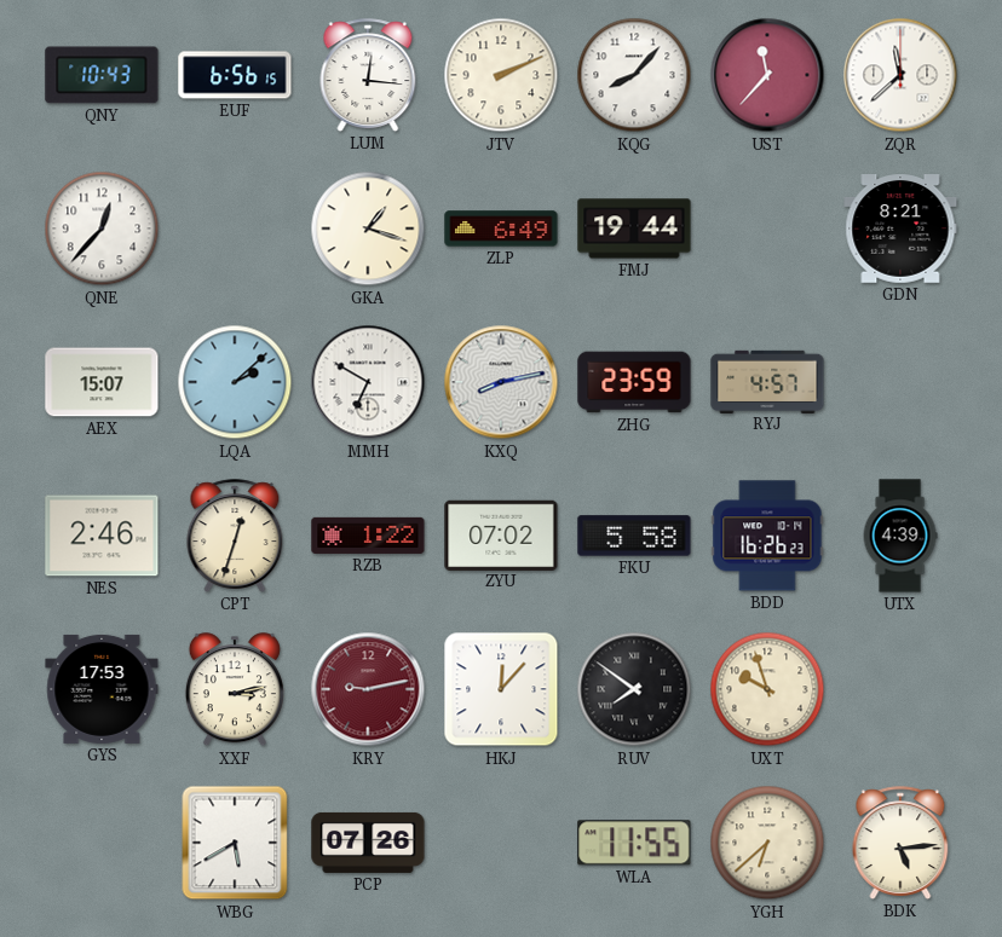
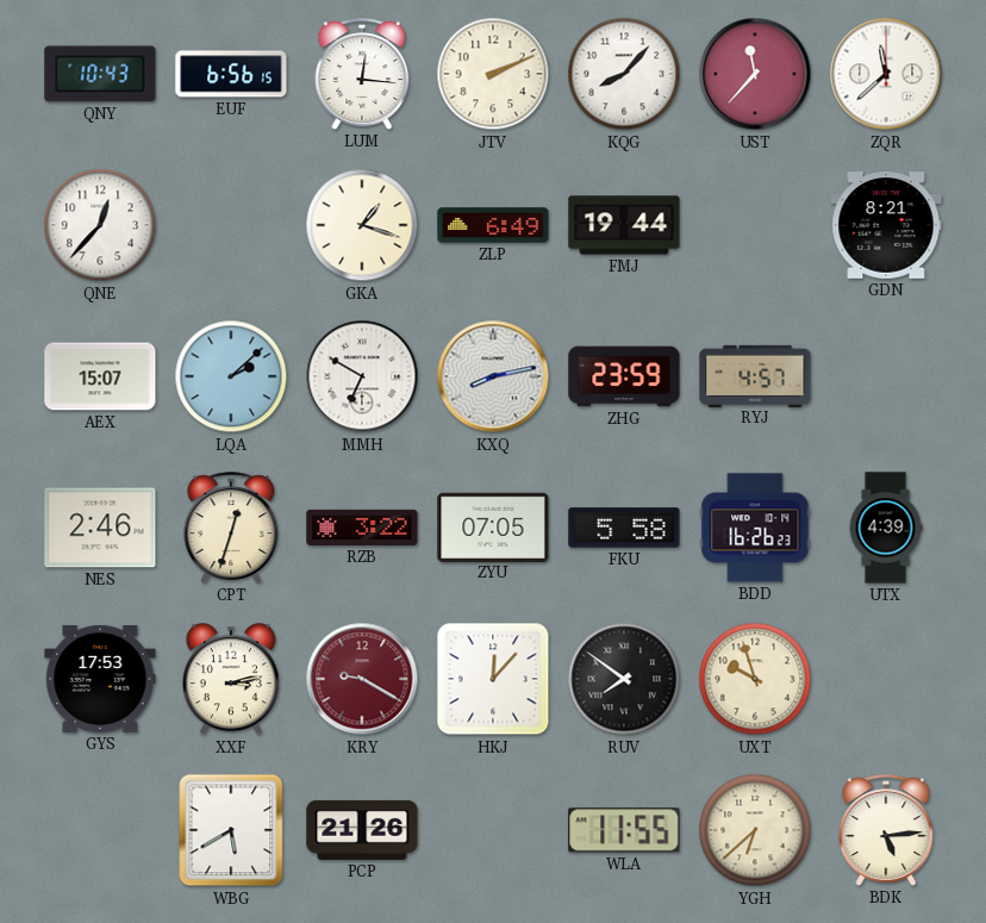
RZB: 1:22 -> 3:22 (362, 528)
ZYU: 07:02 -> 07:05 (493, 526)
KRY: 9:13 -> 9:20 (362, 679)
PCP: 07:26 -> 21:26 (362, 830)
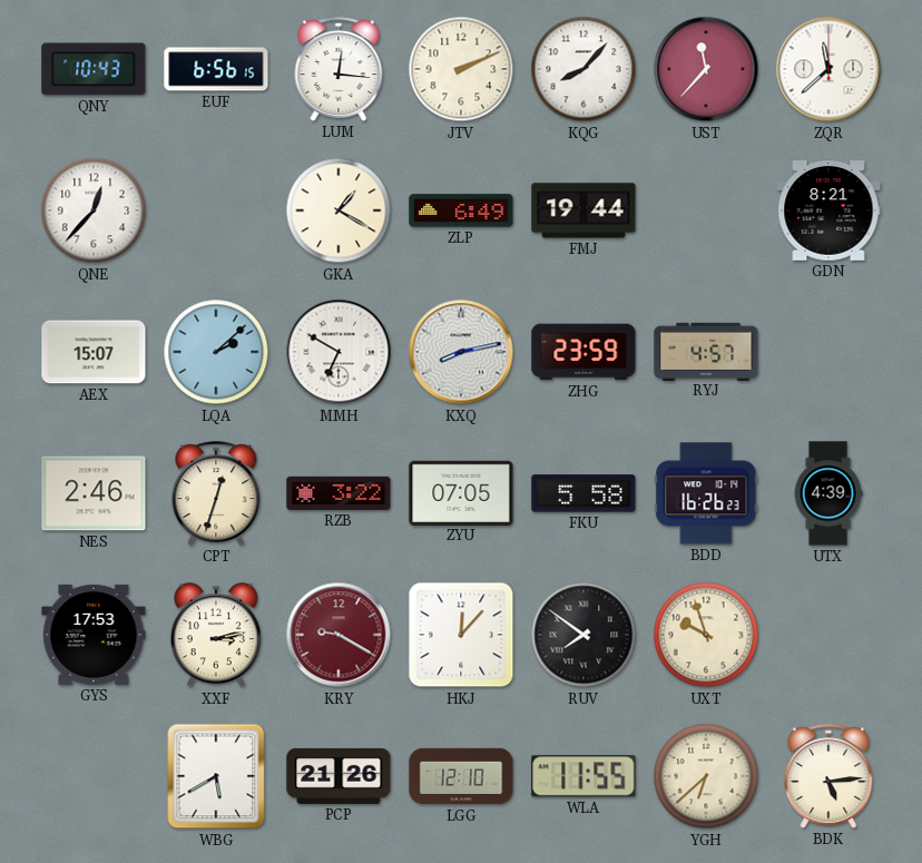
GKA: 1:18 -> 1:20 (339, 210)
LGG: none -> 12:10 (461, 776)
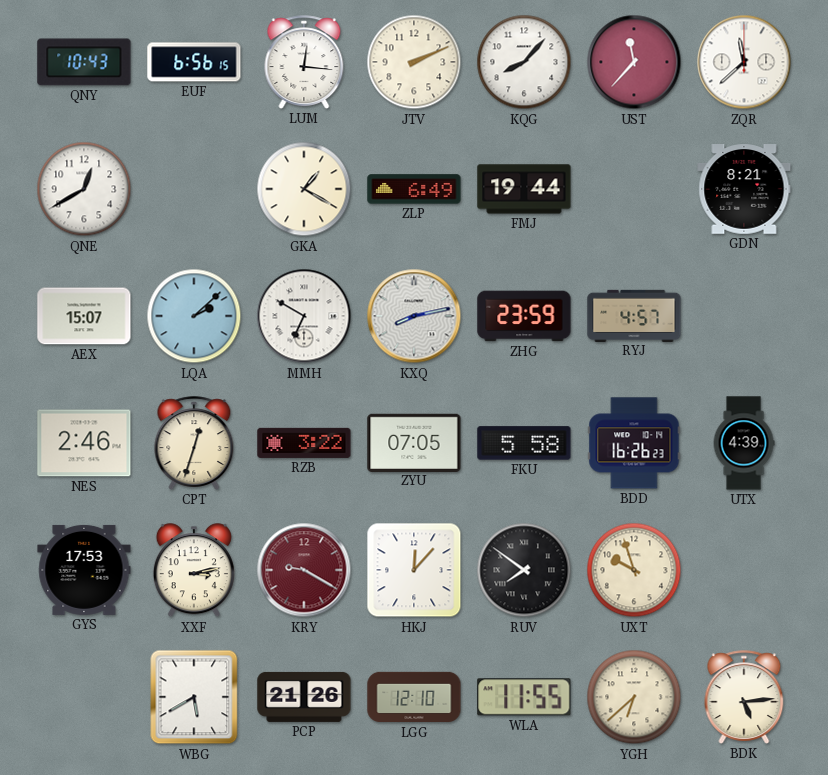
QNE: 12:37 -> 12:40 (84, 189)
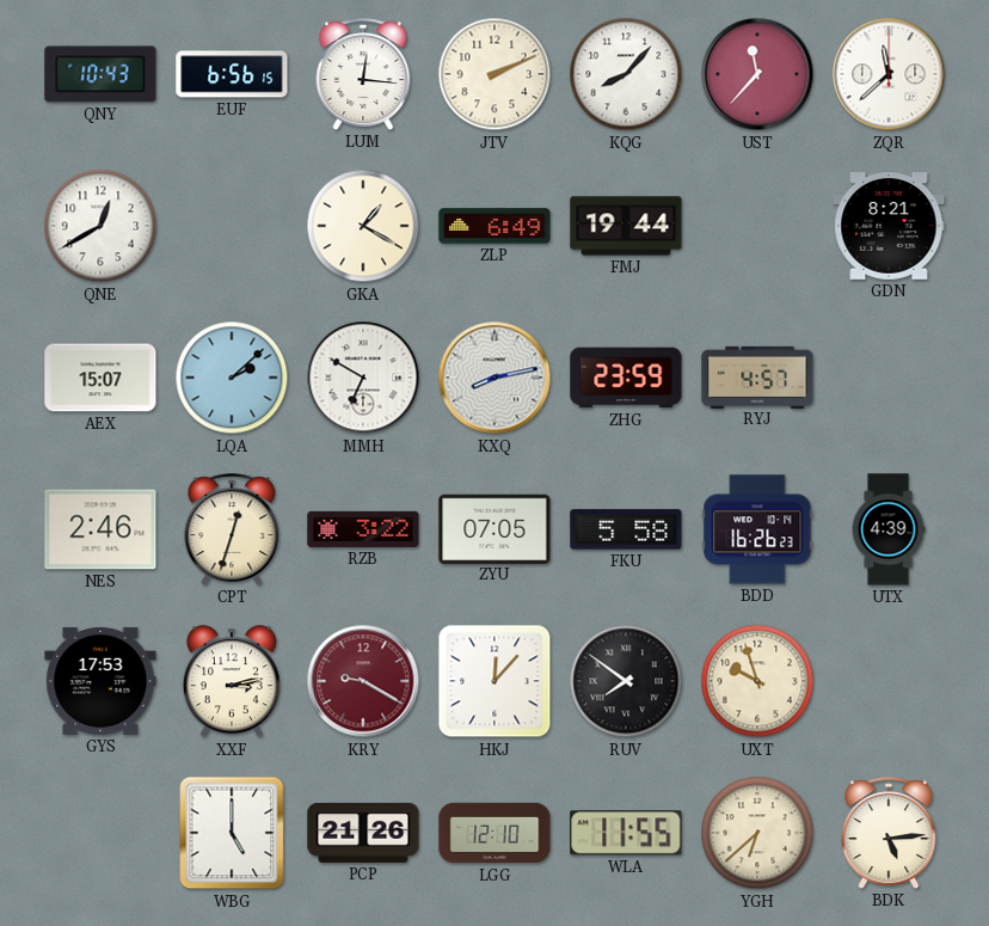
WBG: 5:40 -> 5:00 (232, 833)
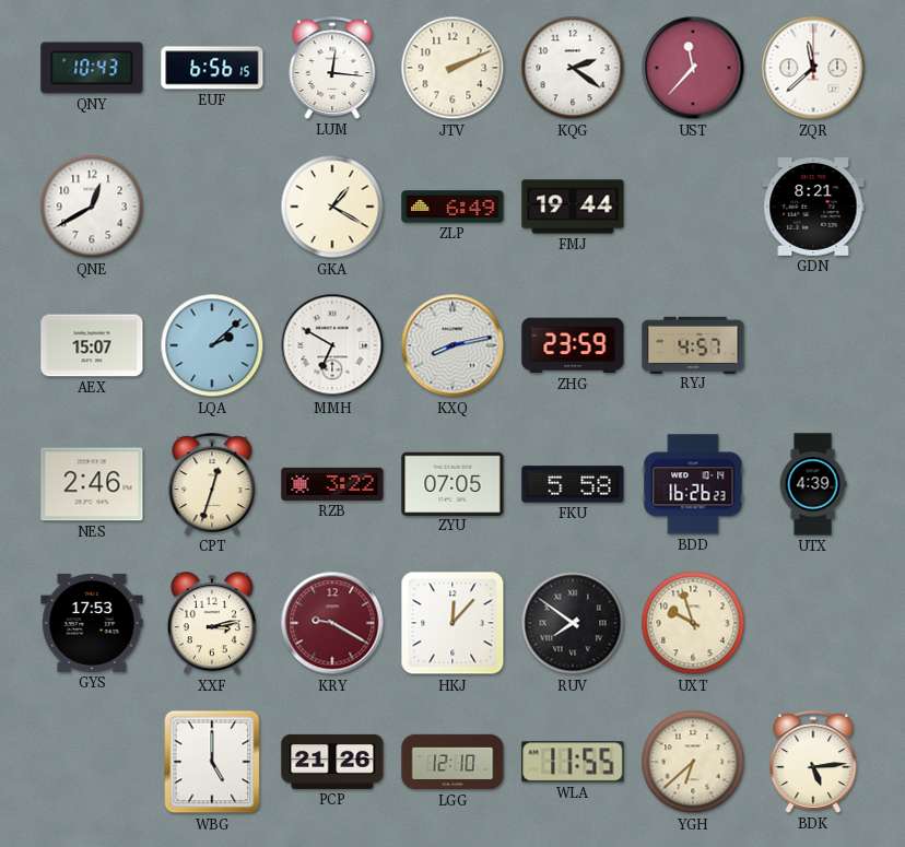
KQG: 8:07 -> 2:21 (573, 68)
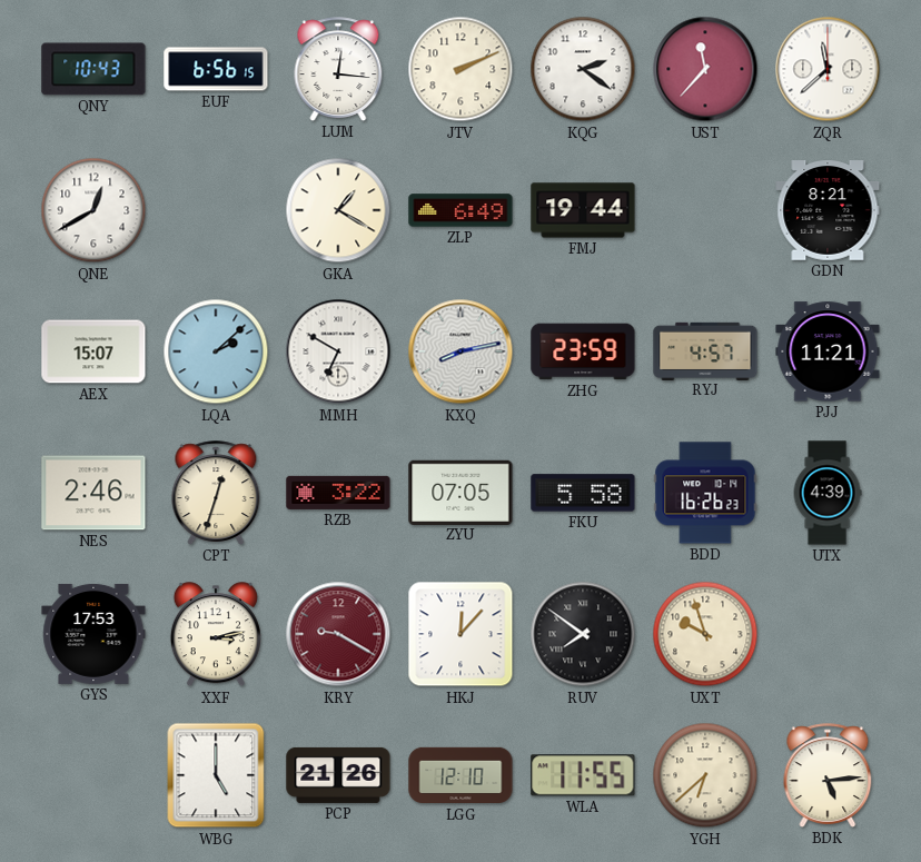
PJJ: none -> 11:21 (828, 351)
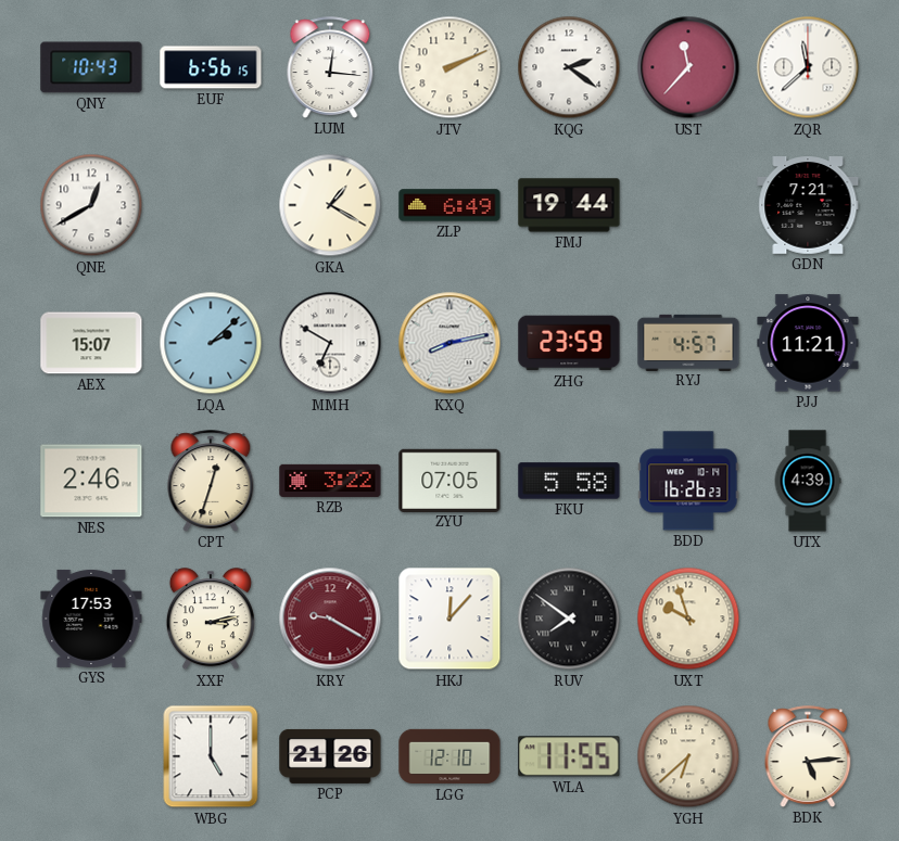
GDN: 8:21 -> 7:21 (808, 205)
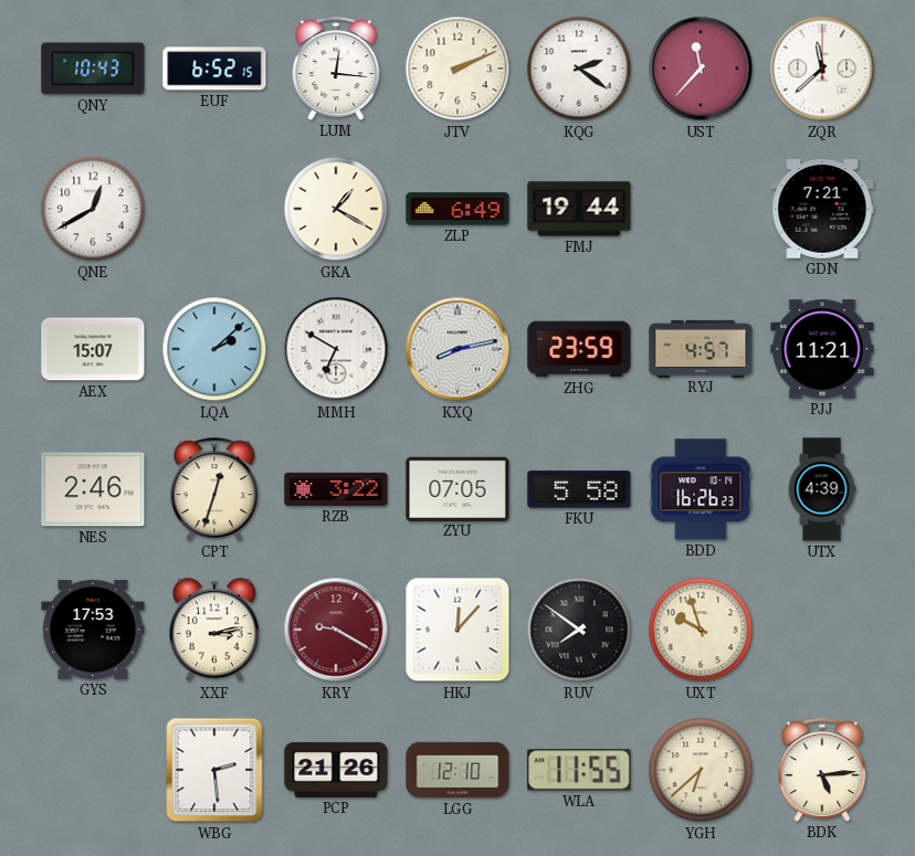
EUF: 6:56 -> 6:52 (214, 68)
WBG: 5:00 -> 2:29 (214, 770)
